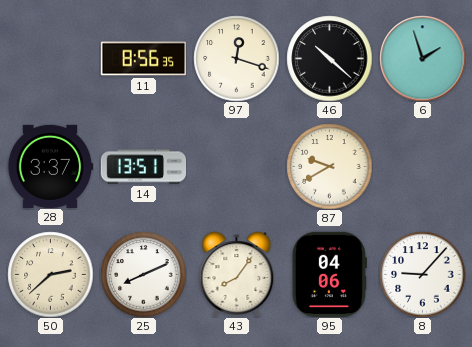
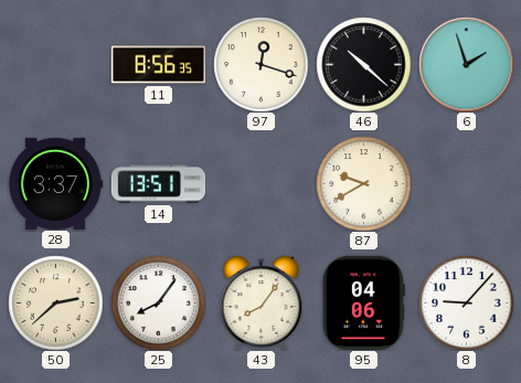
25: 8:11 -> 8:06 (158, 302)
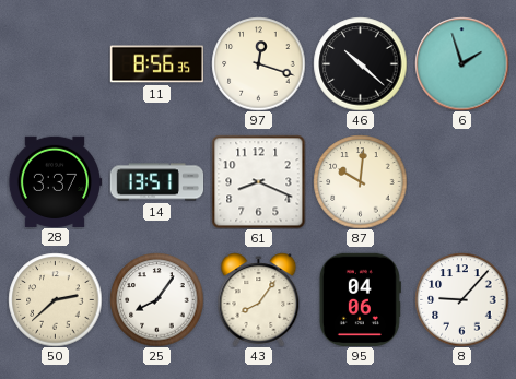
61: none -> 8:19 (258, 181)
87: 9:40 -> 10:01 (360, 181)
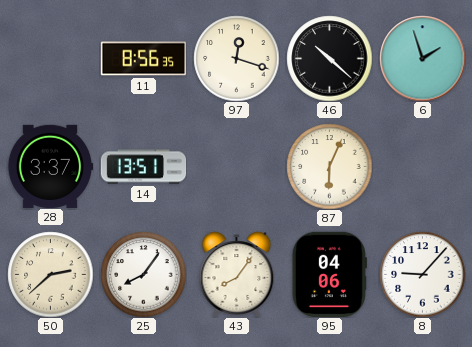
61: 8:19 -> none (258, 181)
87: 10:01 -> 6:04 (329, 166)
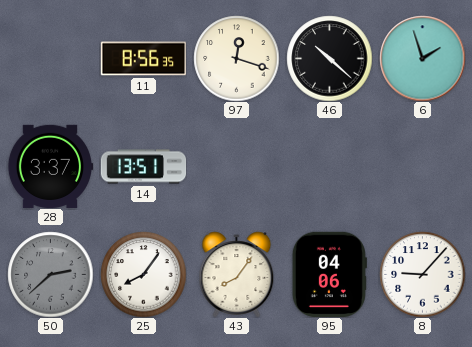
87: 6:04 -> none (329, 166)
50 dial: cream -> grey (50, 274)
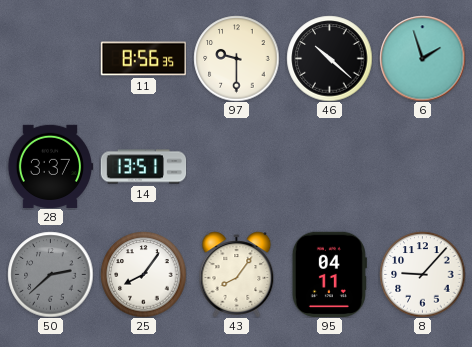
97: 12:18 -> 9:30 (236, 58)
95: 04:06 -> 04:11 (329, 274)
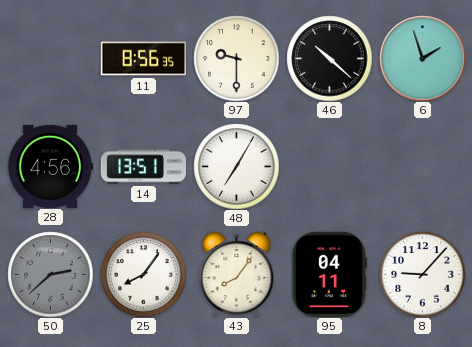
28: 3:37 -> 4:56 (50, 166)
48: none -> 7:05 (236, 166)
